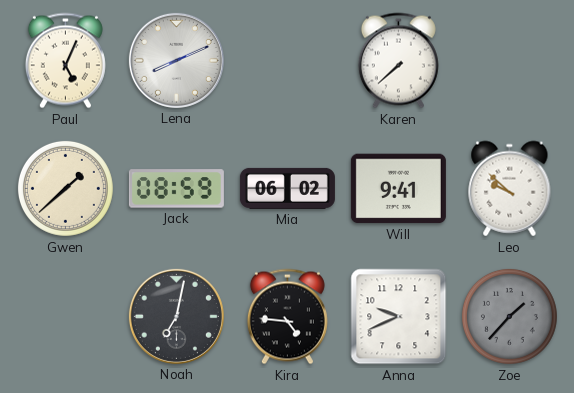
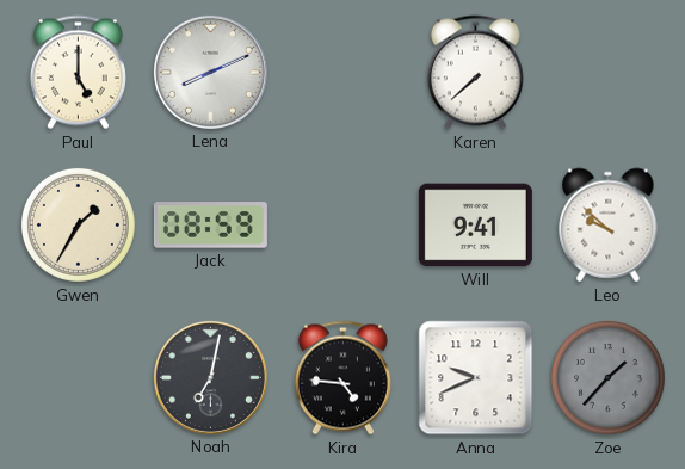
Paul: 5:04 -> 5:00 (78, 73)
Gwen: 1:38 -> 1:35 (78, 224)
Mia: 06:02 -> none (287, 188)
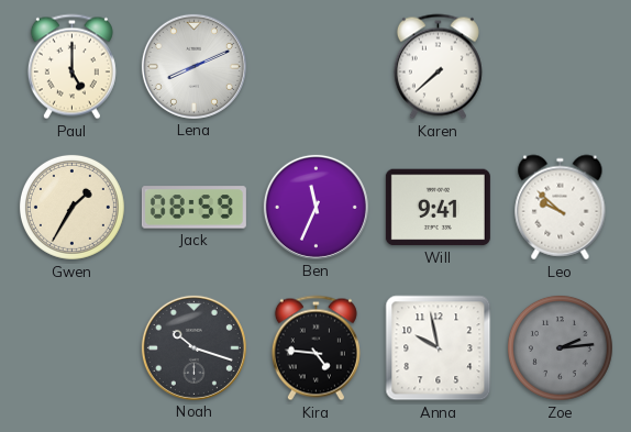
Ben: none -> 11:34 (315, 207)
Noah: 7:02 -> 10:18 (193, 347)
Anna: 9:41 -> 9:58 (439, 348)
Zoe: 1:37 -> 2:14 (560, 347)
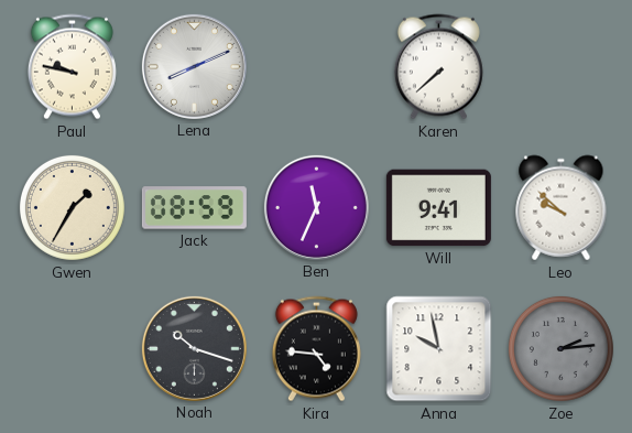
Paul: 5:00 -> 9:47 (72, 67)
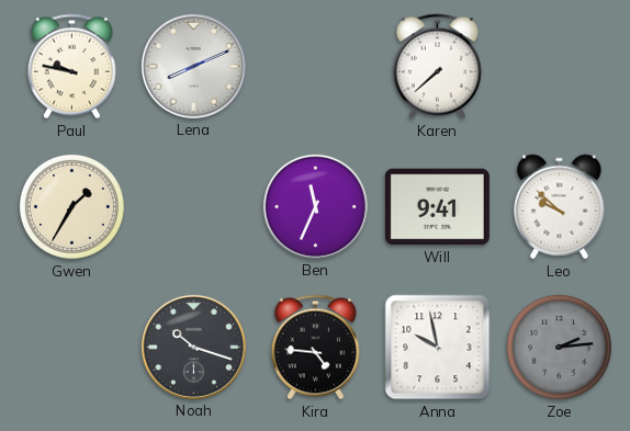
Jack: 08:59 -> none (194, 208)
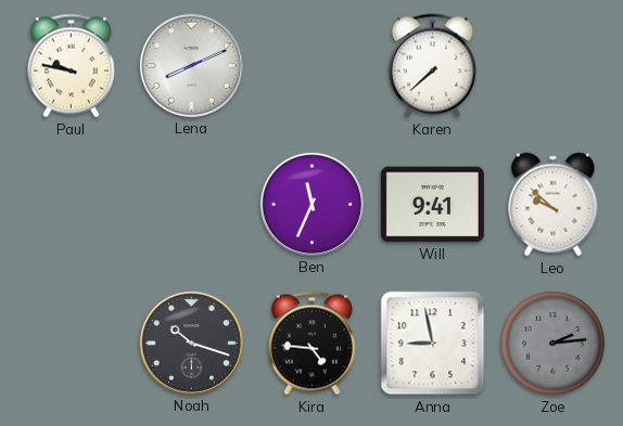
Gwen: 1:35 -> none (71, 206)
Anna: 9:58 -> 8:58 (433, 344)
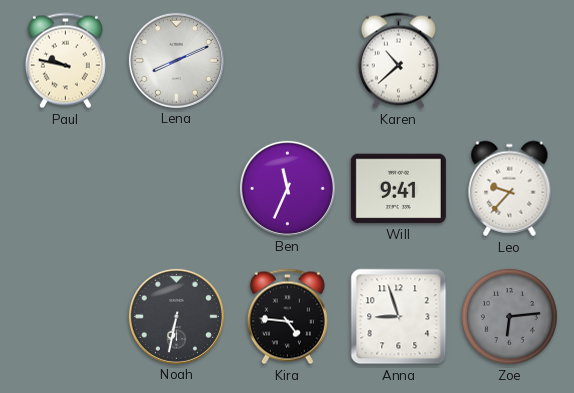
Karen: 7:38 -> 10:38 (398, 61)
Leo: 9:52 -> 9:37 (510, 189)
Noah: 10:18 -> 6:32 (176, 316)
Anna: 8:58 -> 8:57 (399, 317)
Zoe: 2:14 -> 6:14 (509, 316)
